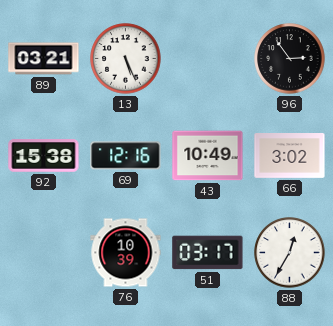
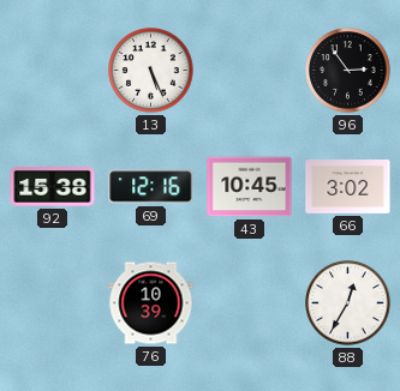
89: 03:21 -> none (44, 59)
43: 10:49 -> 10:45 (250, 187)
51: 03:17 -> none (208, 253)
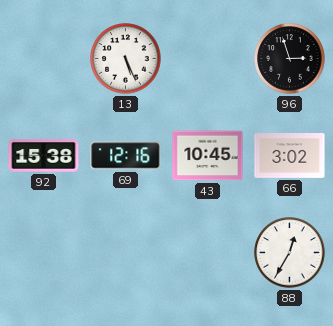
96: 2:54 -> 2:57 (290, 59)
76: 10:39 -> none (151, 303)
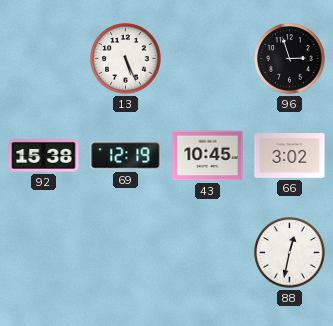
69: 12:16 -> 12:19 (126, 156)
88: 12:35 -> 12:32 (290, 253)
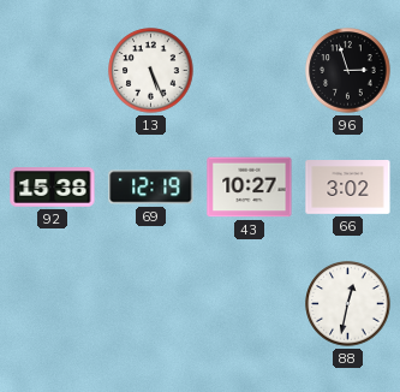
43: 10:45 -> 10:27 (250, 188)
